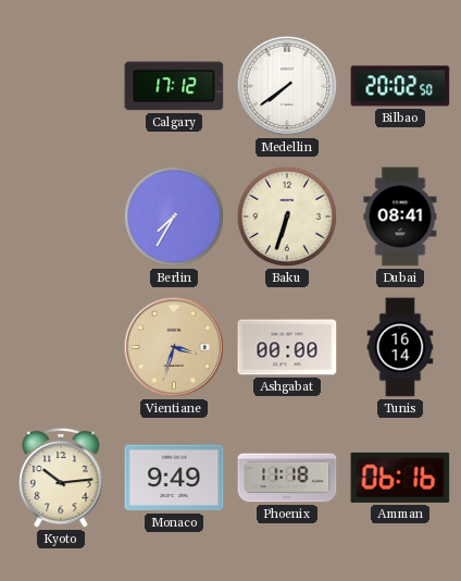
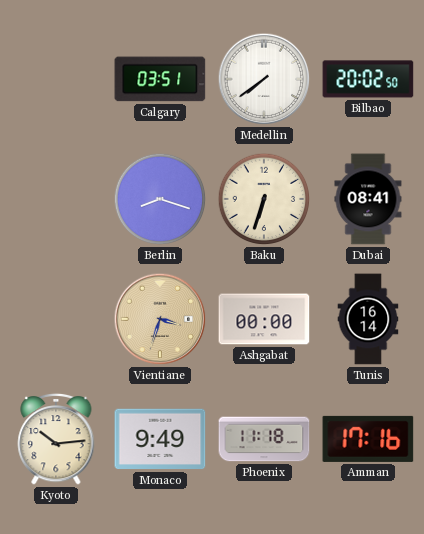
Calgary: 17:12 -> 03:51 (160, 79)
Berlin: 7:35 -> 8:18 (160, 199)
Amman: 06:16 -> 17:16 (368, 439)
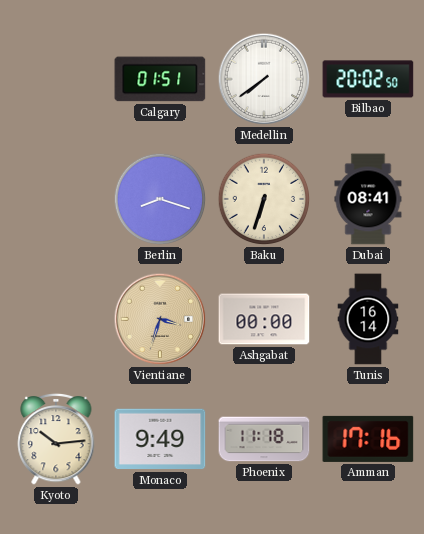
Calgary: 03:51 -> 01:51 (160, 79)
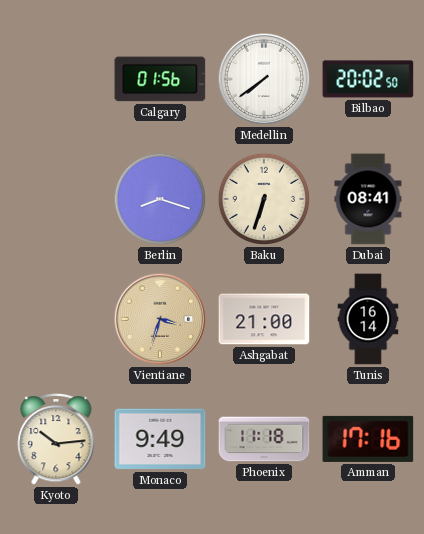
Calgary: 01:51 -> 01:56 (160, 79)
Ashgabat: 00:00 -> 21:00 (264, 319)
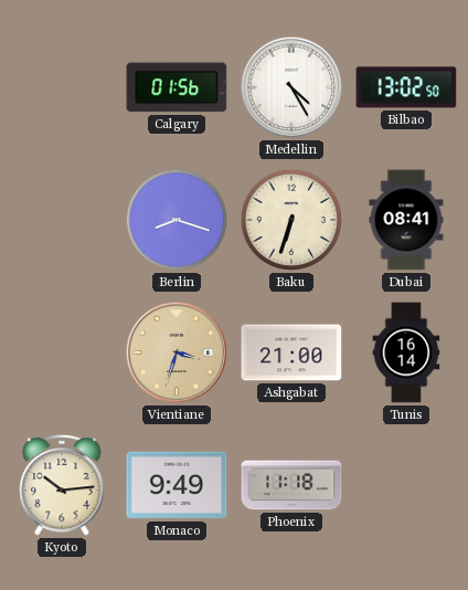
Medellin: 7:39 -> 4:25 (291, 87)
Bilbao: 20:02 -> 13:02 (406, 87)
Amman: 17:16 -> none (368, 439)
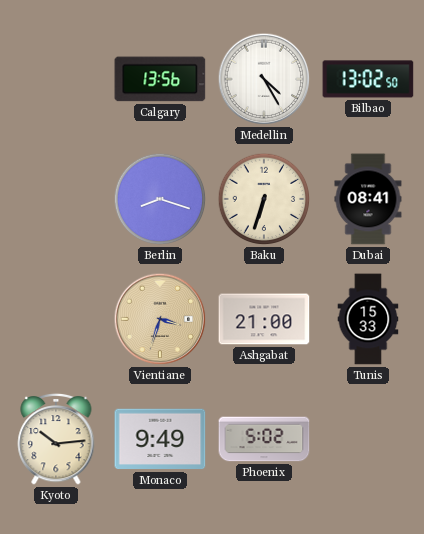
Calgary: 01:56 -> 13:56 (160, 79)
Tunis: 16:14 -> 15:33 (368, 319)
Phoenix: 11:18 -> 5:02 (264, 439)
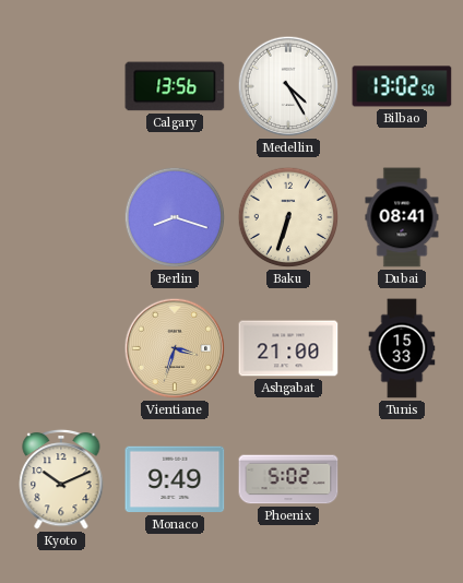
Kyoto: 10:14 -> 10:11 (61, 479)
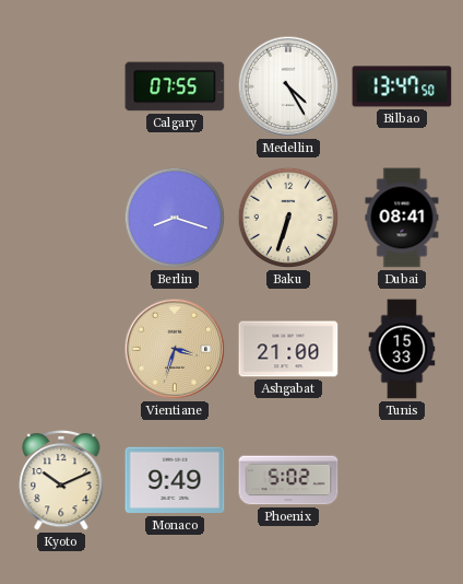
Calgary: 13:56 -> 07:55 (175, 86)
Bilbao: 13:02 -> 13:47 (402, 86)
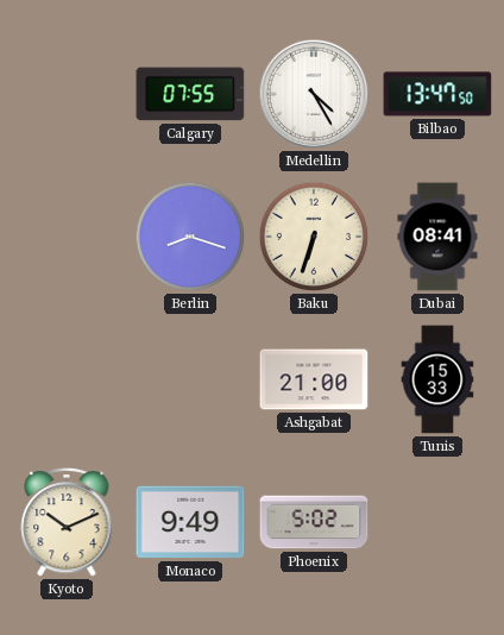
Vientiane: 3:33 -> none (175, 349)
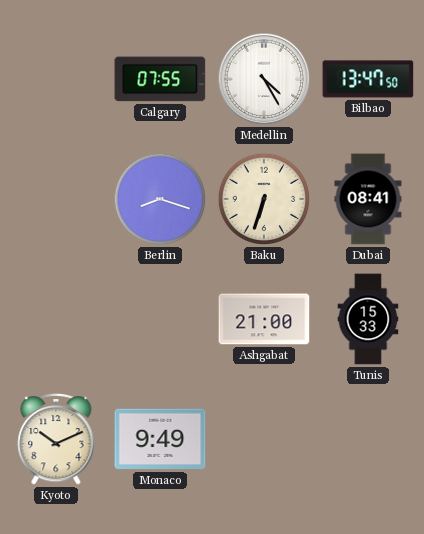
Phoenix: 5:02 -> none (314, 522)
